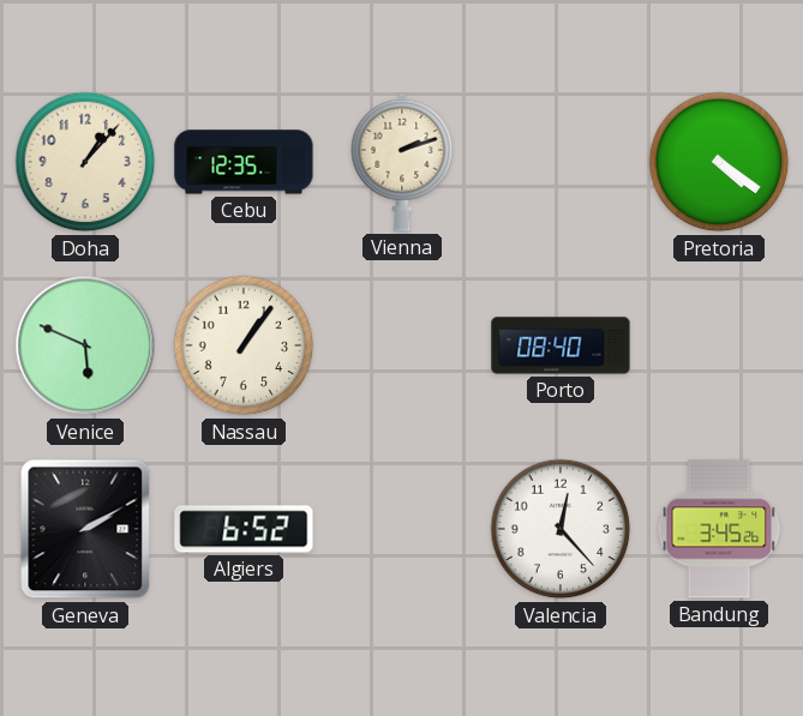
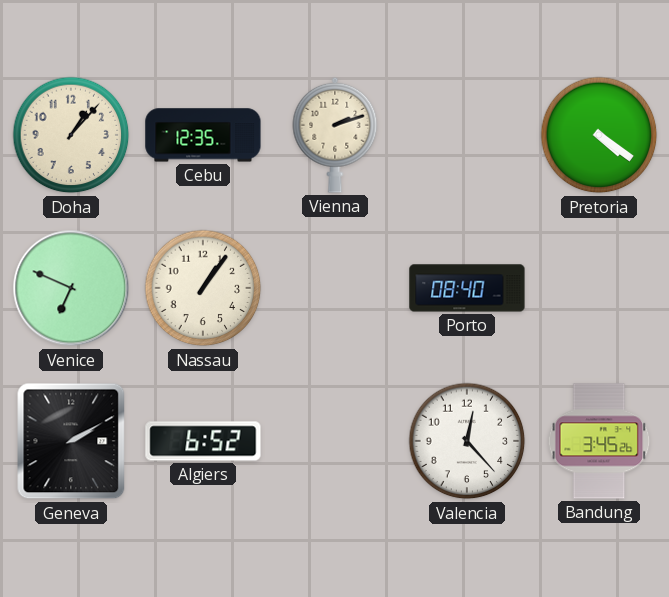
Venice: 5:49 -> 6:49 (71, 288)
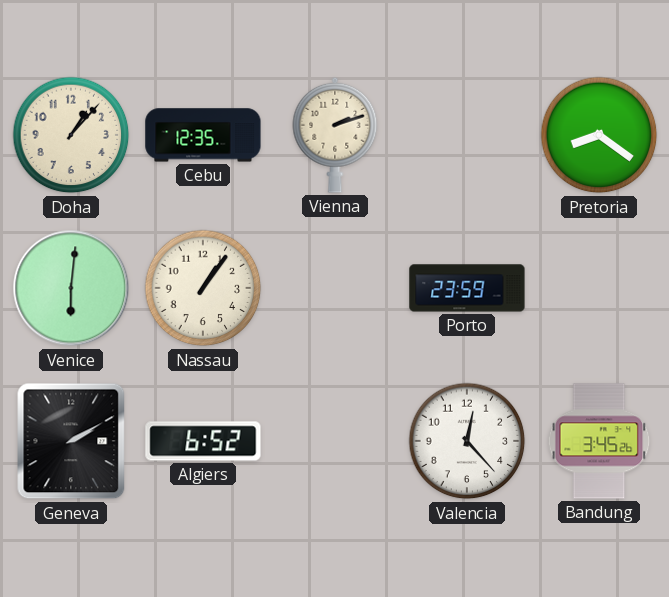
Pretoria: 4:21 -> 8:21 (599, 135)
Venice: 6:49 -> 6:01 (71, 288)
Porto: 08:40 -> 23:59 (467, 288)
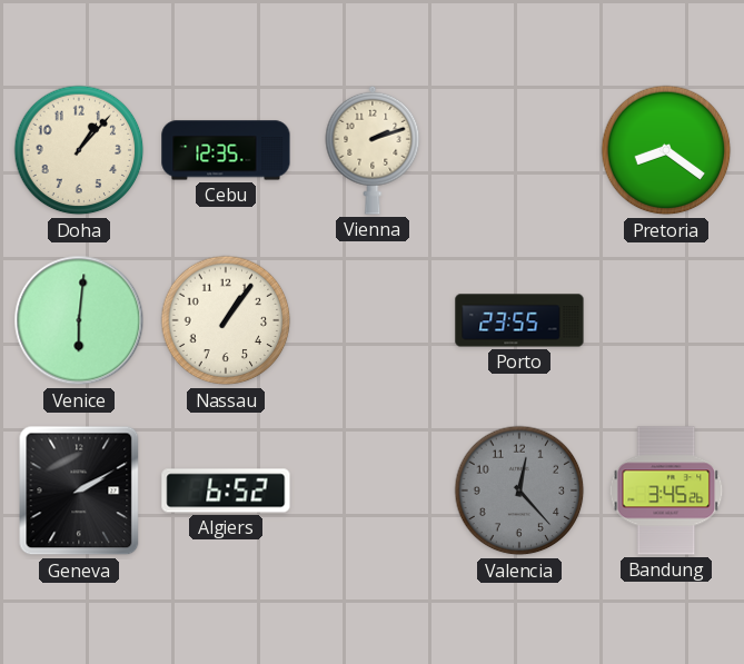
Porto: 23:59 -> 23:55 (519, 320)
Valencia dial: white -> grey (519, 490)
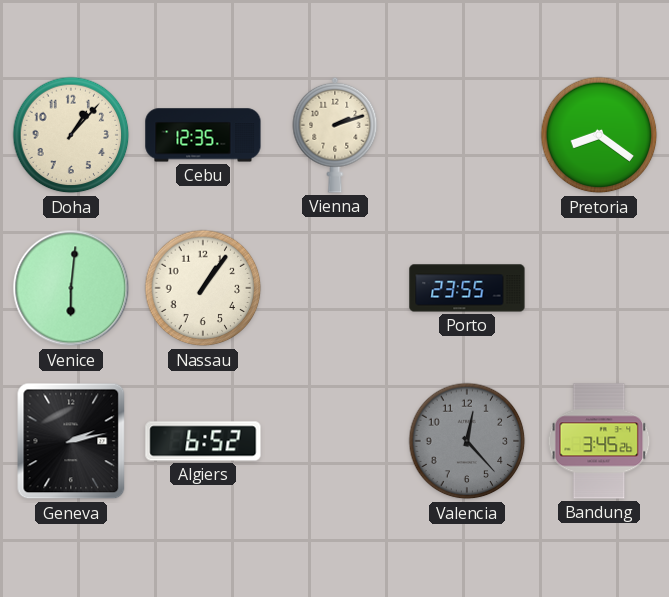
Geneva: 2:10 -> 2:13 (71, 441)
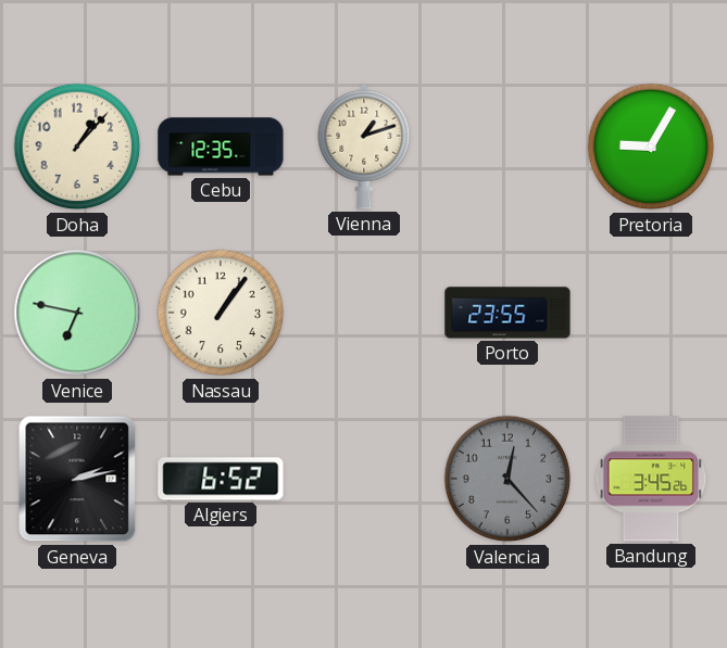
Vienna: 2:12 -> 1:12 (364, 147)
Pretoria: 8:21 -> 9:05 (651, 147)
Venice: 6:01 -> 6:47 (77, 313)
